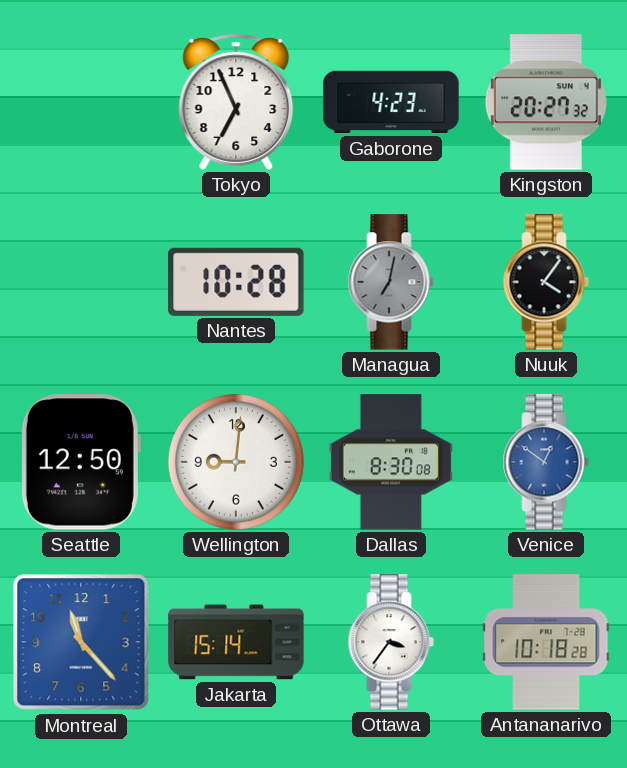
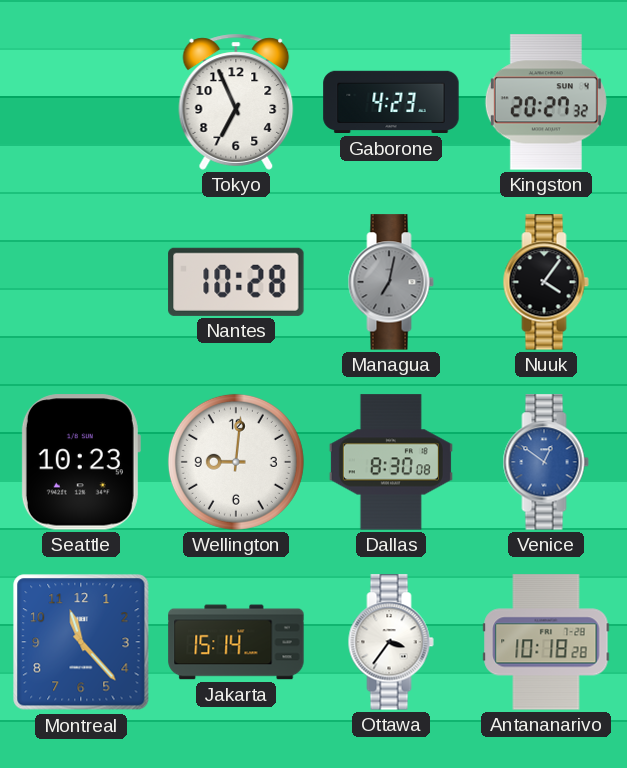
Seattle: 12:50 -> 10:23 (80, 462)
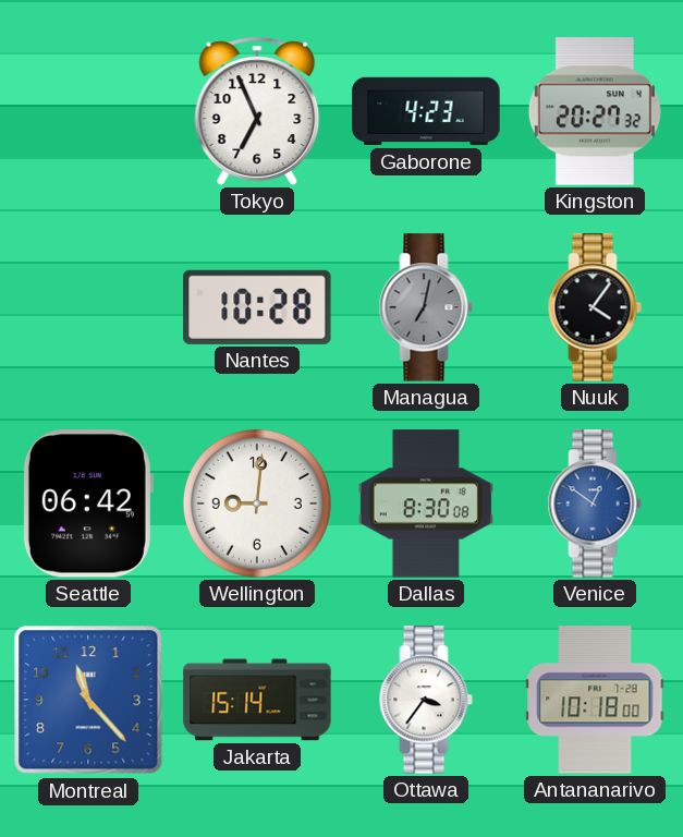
Seattle: 10:23 -> 06:42 (87, 504)
Antananarivo: 10:18:28 -> 10:18:00 (595, 700)
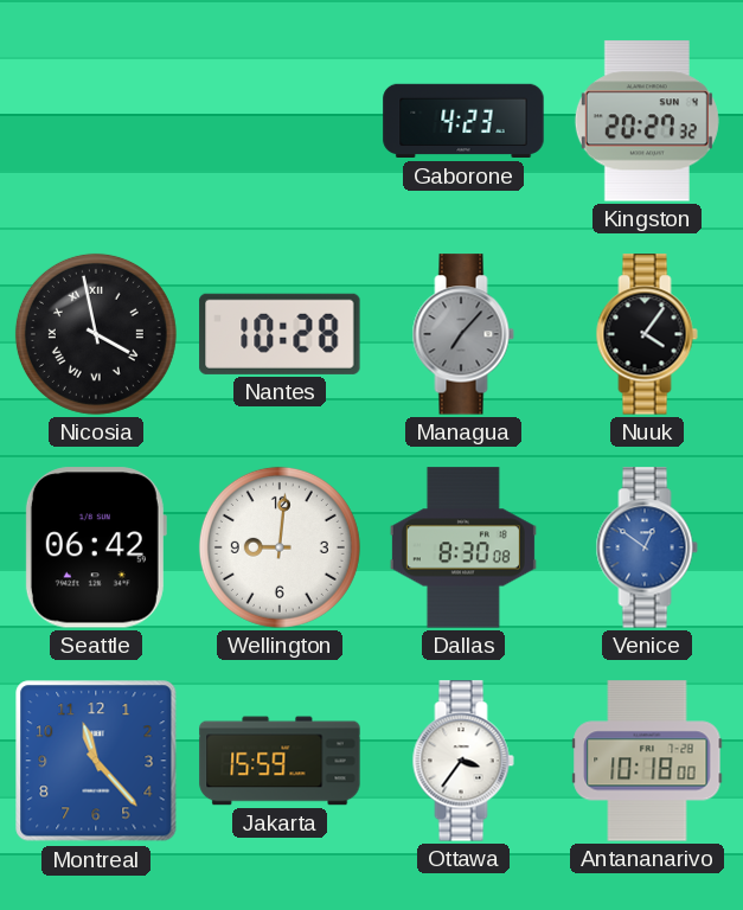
Tokyo: 6:56 -> none (257, 111)
Nicosia: none -> 3:58 (96, 334)
Managua: 7:02 -> 7:07 (463, 334)
Jakarta: 15:14 -> 15:59 (280, 761)
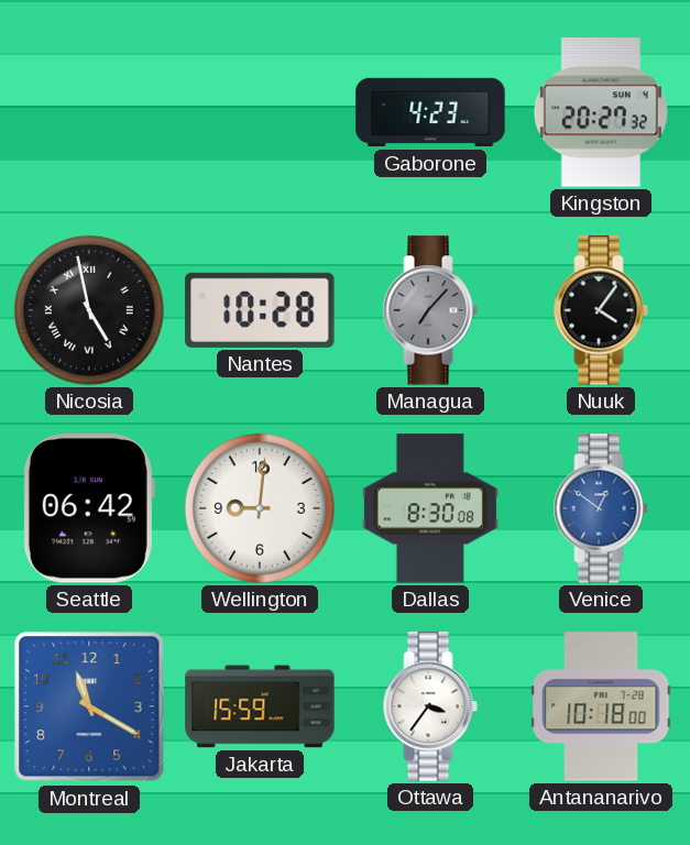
Nicosia: 3:58 -> 4:58 (89, 310)
Montreal: 11:23 -> 11:20 (89, 706)
